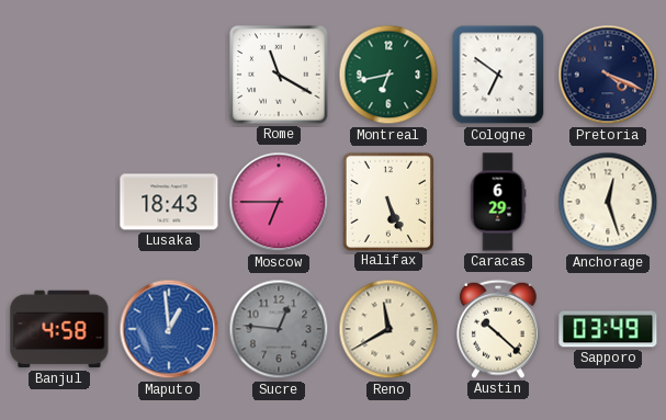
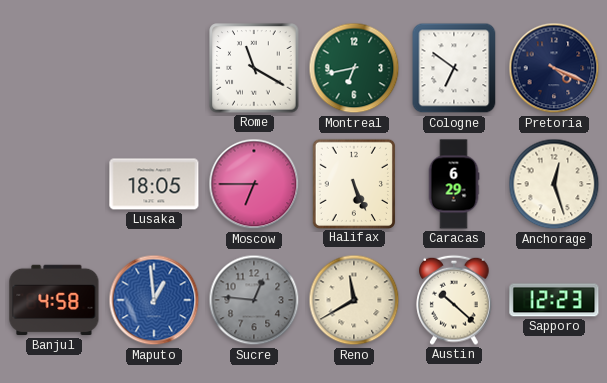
Lusaka: 18:43 -> 18:05 (154, 184)
Sapporo: 03:49 -> 12:23 (554, 300)
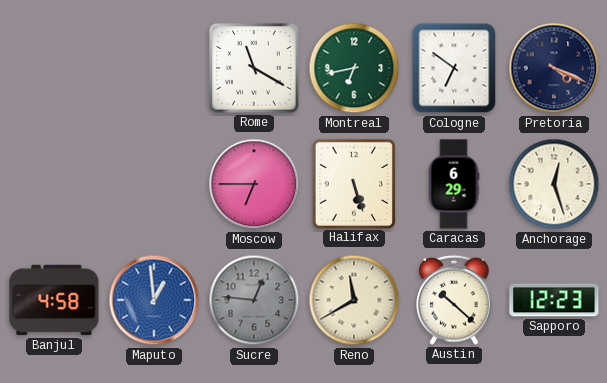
Lusaka: 18:05 -> none (154, 184)
Halifax: 5:26 -> 5:27 (353, 183)
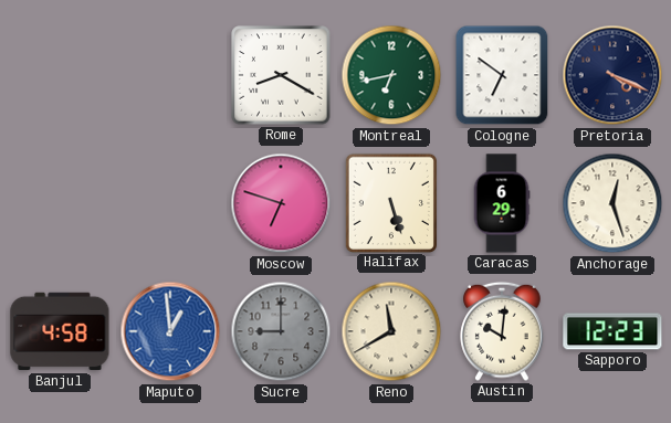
Rome: 11:20 -> 8:20 (281, 75)
Moscow: 6:45 -> 6:48 (281, 203)
Sucre: 12:46 -> 9:00 (281, 331)
Austin: 10:22 -> 10:01 (502, 331)
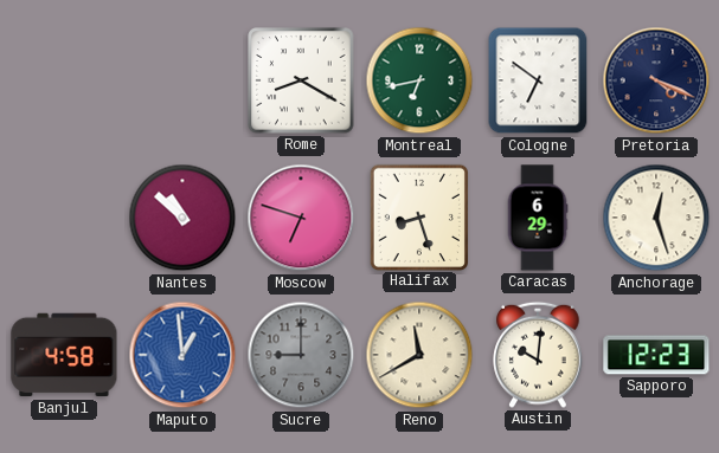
Nantes: none -> 10:52 (182, 218)
Halifax: 5:27 -> 8:27 (418, 216)
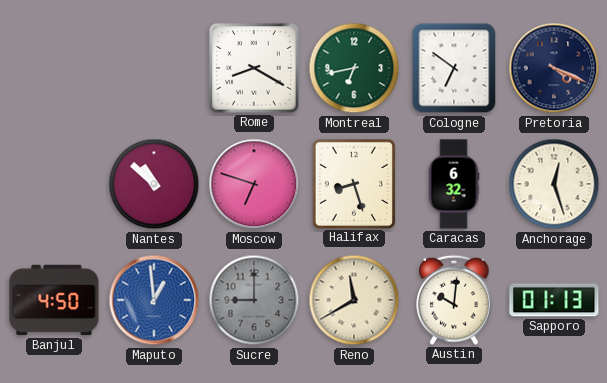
Caracas: 6:29 -> 6:32 (454, 184)
Banjul: 4:58 -> 4:50 (54, 300)
Sapporo: 12:23 -> 01:13 (554, 300)
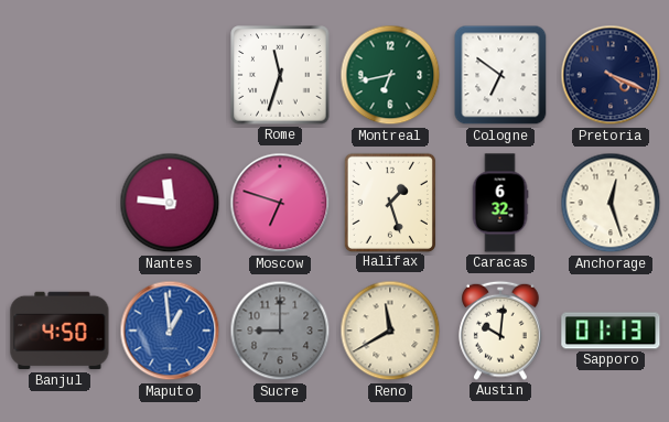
Rome: 8:20 -> 11:33 (280, 75)
Nantes: 10:52 -> 11:46 (170, 203)
Halifax: 8:27 -> 1:27 (389, 202)
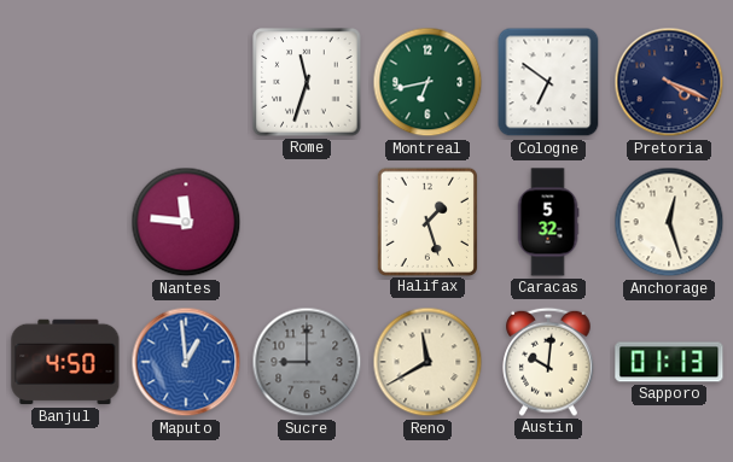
Moscow: 6:48 -> none (280, 203)
Caracas: 6:32 -> 5:32 (548, 222)
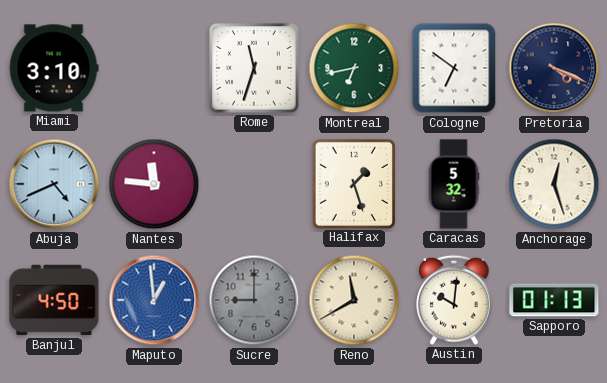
Miami: none -> 3:10 (54, 68)
Abuja: none -> 4:41 (54, 184)
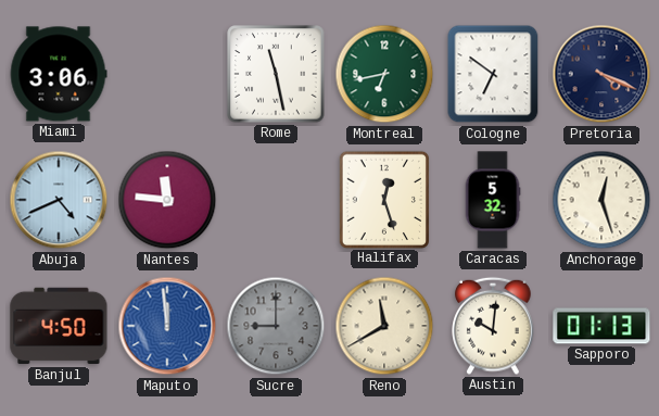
Miami: 3:10 -> 3:06 (59, 74)
Rome: 11:33 -> 11:28 (276, 74)
Halifax: 1:27 -> 12:27 (383, 199)
Maputo: 12:59 -> 11:59 (167, 326)
